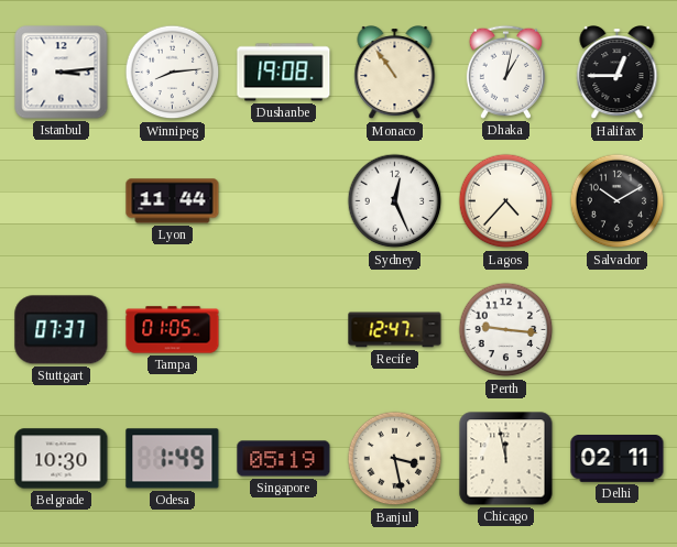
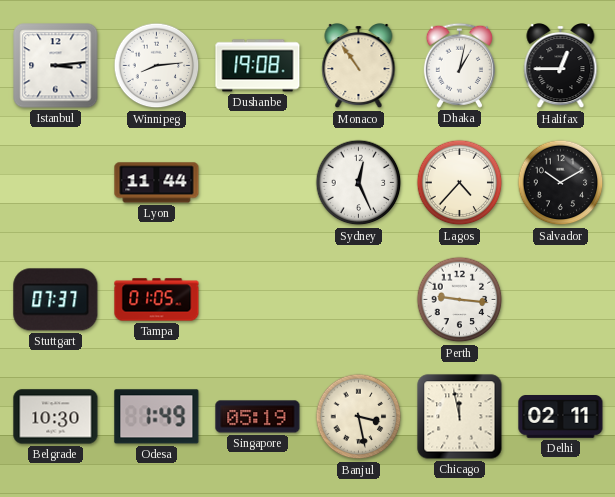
Recife: 12:47 -> none (395, 330)
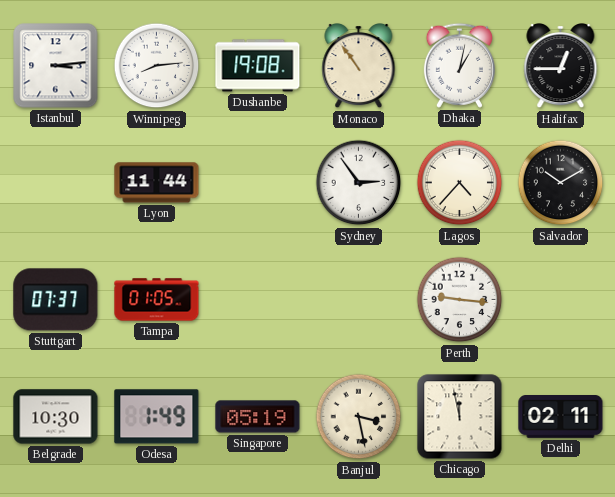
Sydney: 12:26 -> 2:54 (359, 183)
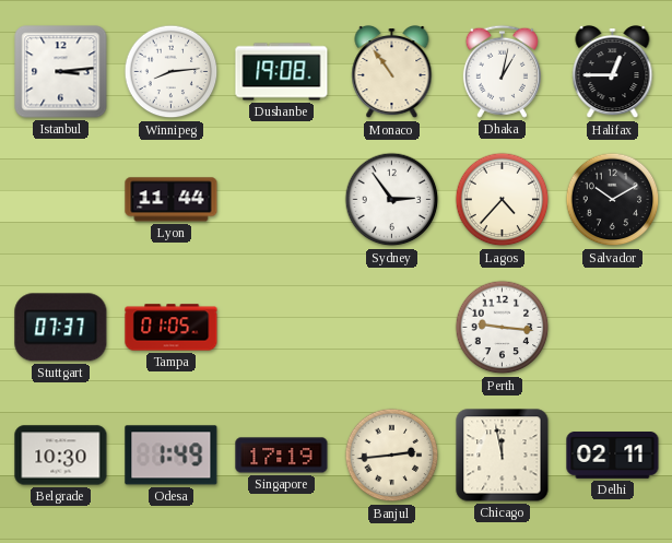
Singapore: 05:19 -> 17:19 (282, 456)
Banjul: 3:28 -> 2:44 (392, 456)
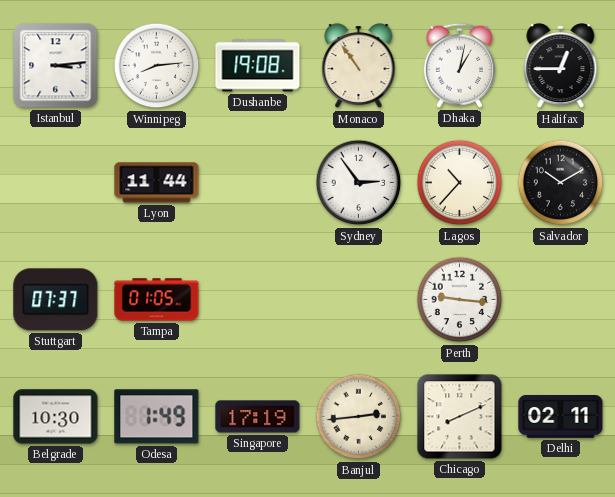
Lagos: 4:37 -> 10:37 (460, 183)
Chicago: 11:58 -> 8:11 (460, 417)
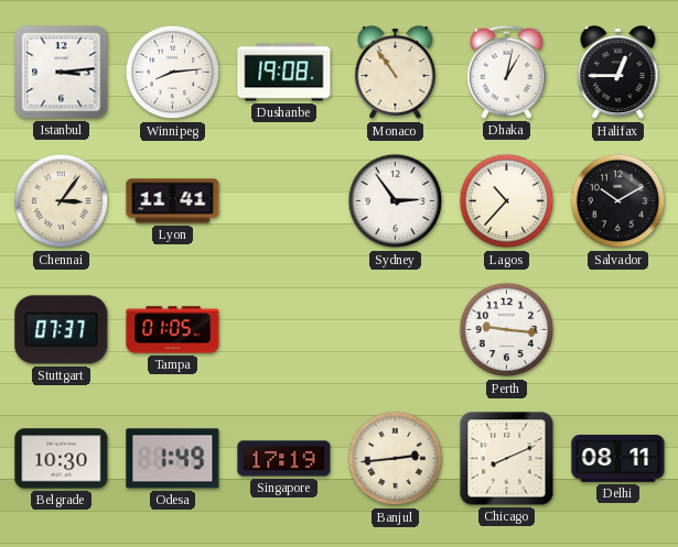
Chennai: none -> 3:06 (62, 201)
Lyon: 11:44 -> 11:41 (173, 201)
Delhi: 02:11 -> 08:11 (618, 459)
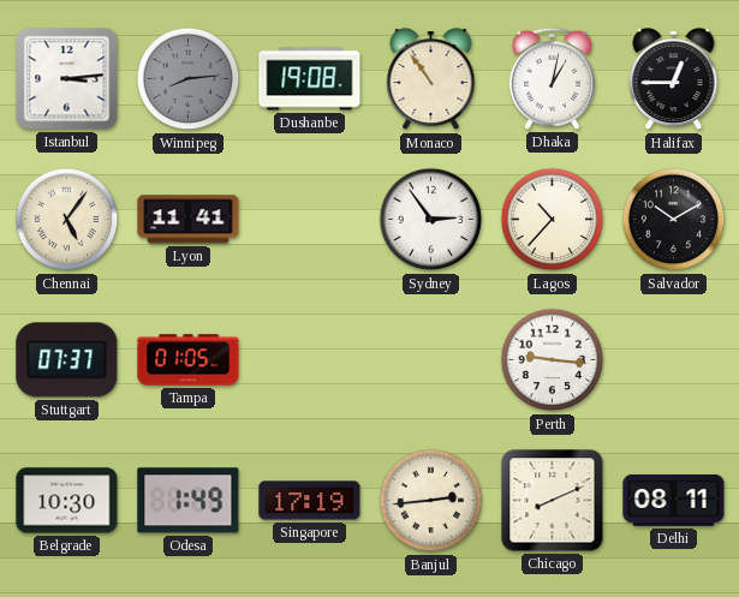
Winnipeg dial: white -> grey (189, 79)
Chennai: 3:06 -> 5:06 (67, 220)
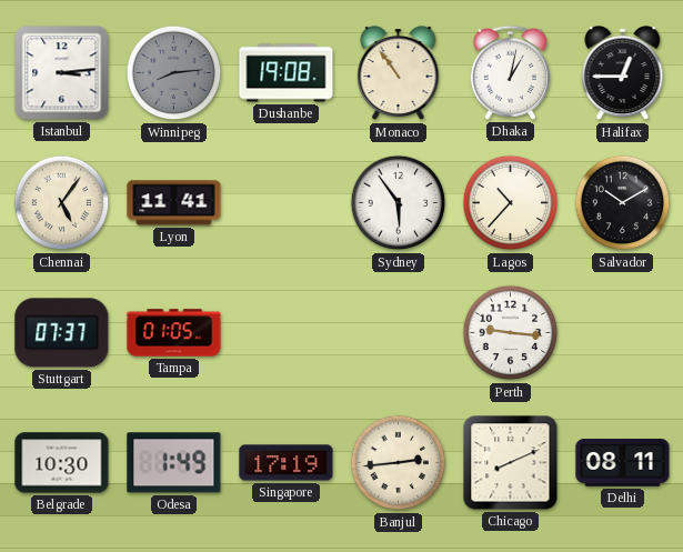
Sydney: 2:54 -> 5:54 (399, 203)
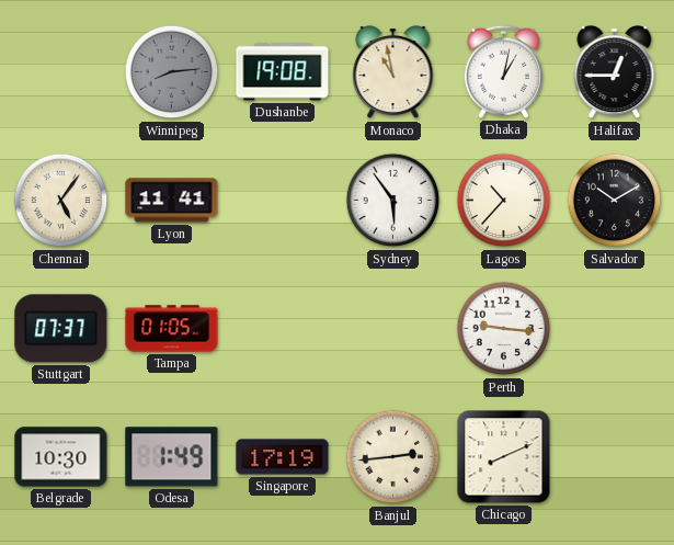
Istanbul: 3:14 -> none (62, 73)
Monaco: 10:54 -> 10:58 (393, 73)
Delhi: 08:11 -> none (623, 463)
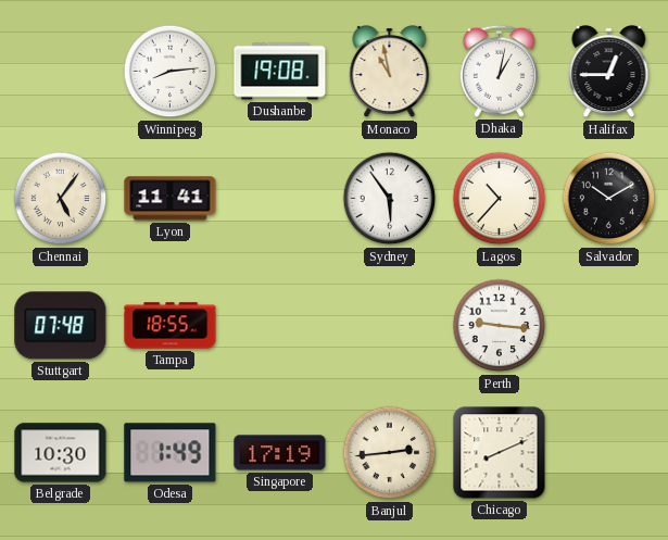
Winnipeg dial: grey -> white (171, 72)
Stuttgart: 07:37 -> 07:48 (61, 326)
Tampa: 01:05 -> 18:55 (171, 326)
